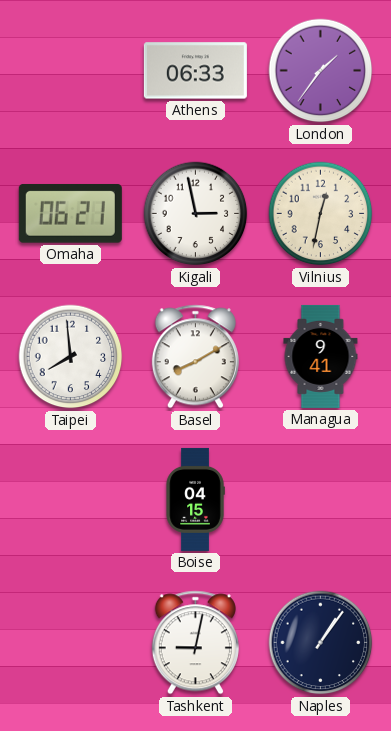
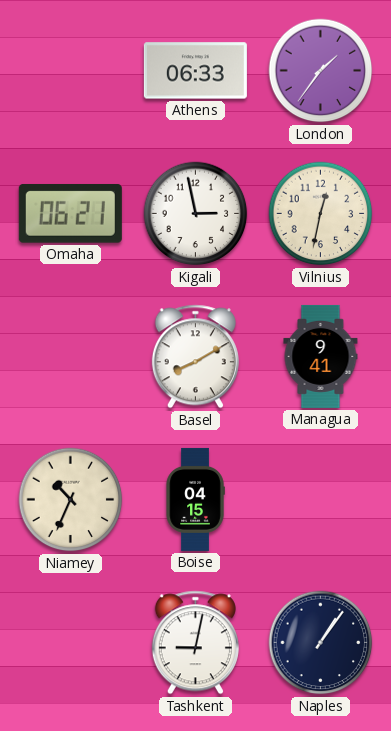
Taipei: 7:59 -> none (71, 357)
Niamey: none -> 10:34 (71, 500)
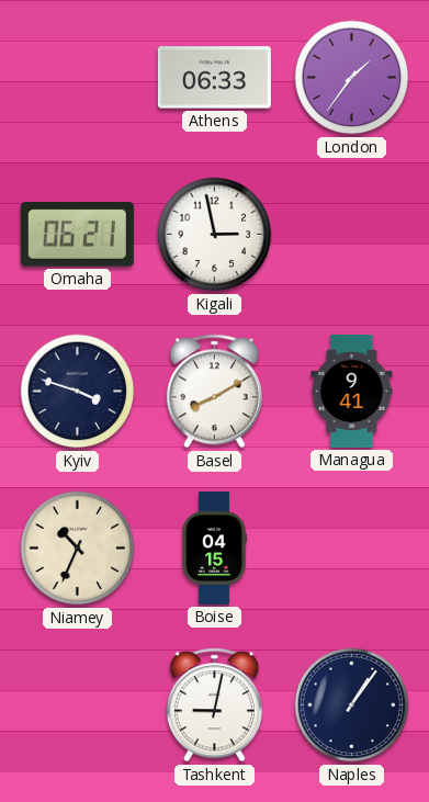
Vilnius: 12:32 -> none (321, 214)
Kyiv: none -> 3:48 (78, 392)
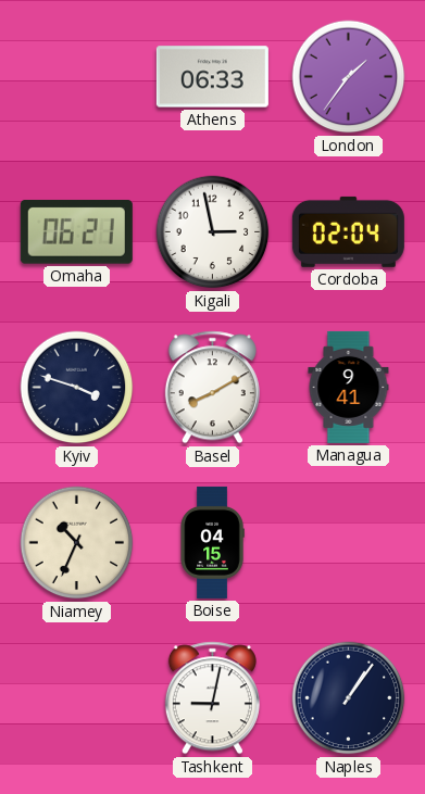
Cordoba: none -> 02:04 (348, 231)
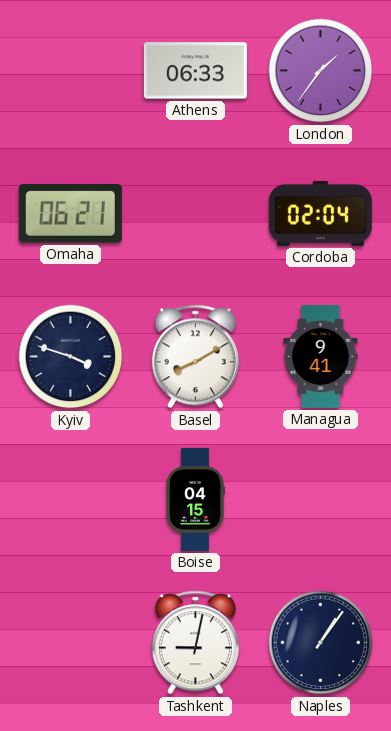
Kigali: 2:58 -> none (213, 232)
Niamey: 10:34 -> none (77, 543)
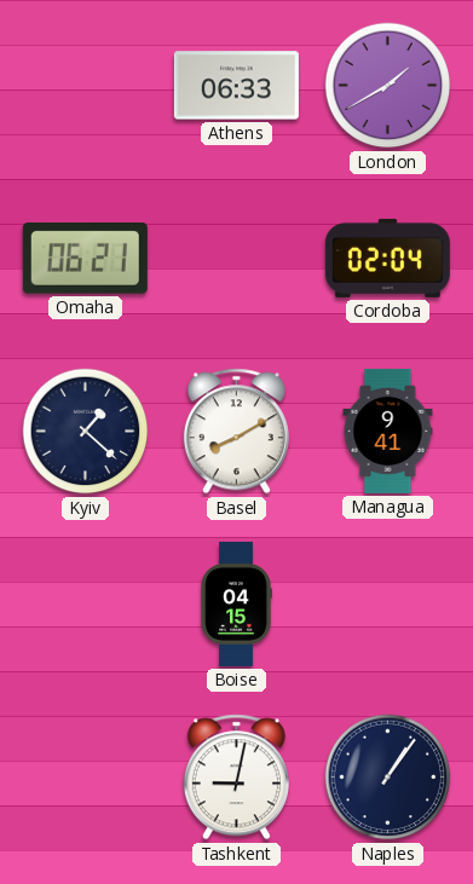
London: 1:36 -> 1:40 (388, 86)
Kyiv: 3:48 -> 1:22 (86, 432)
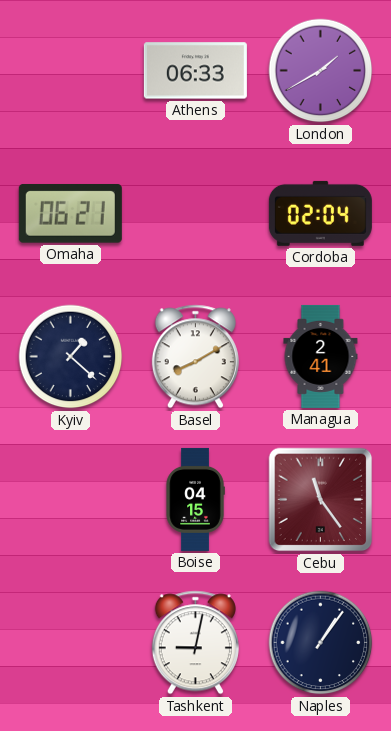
Managua: 9:41 -> 2:41 (321, 356)
Cebu: none -> 11:24 (321, 500)
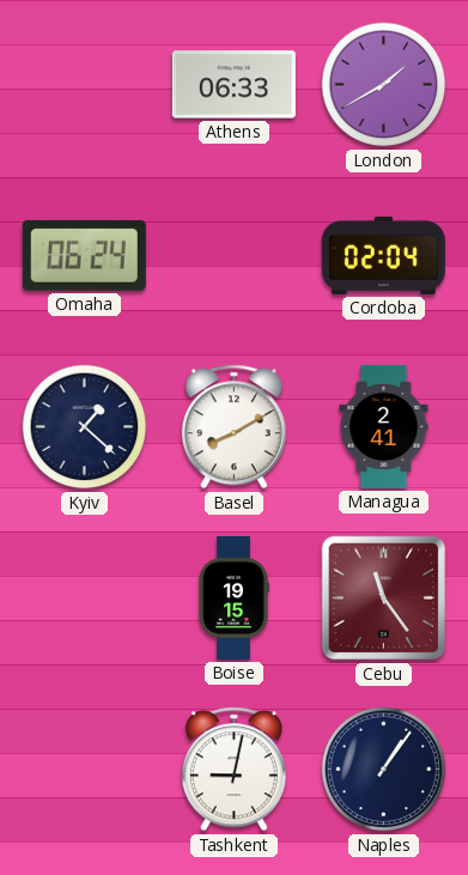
Omaha: 06:21 -> 06:24 (84, 255)
Boise: 04:15 -> 19:15 (233, 597)
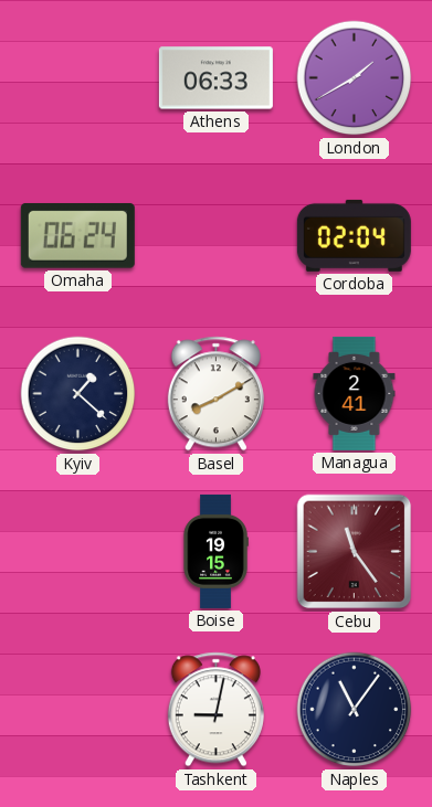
Naples: 1:06 -> 11:06 (355, 710)
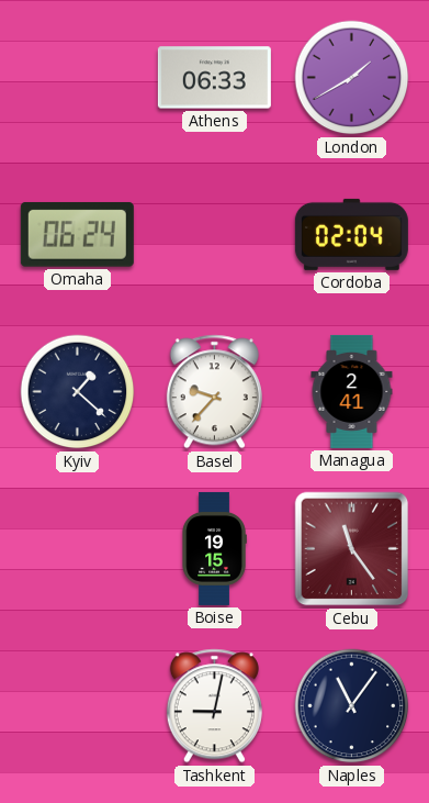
Basel: 8:10 -> 9:37 (214, 392)
